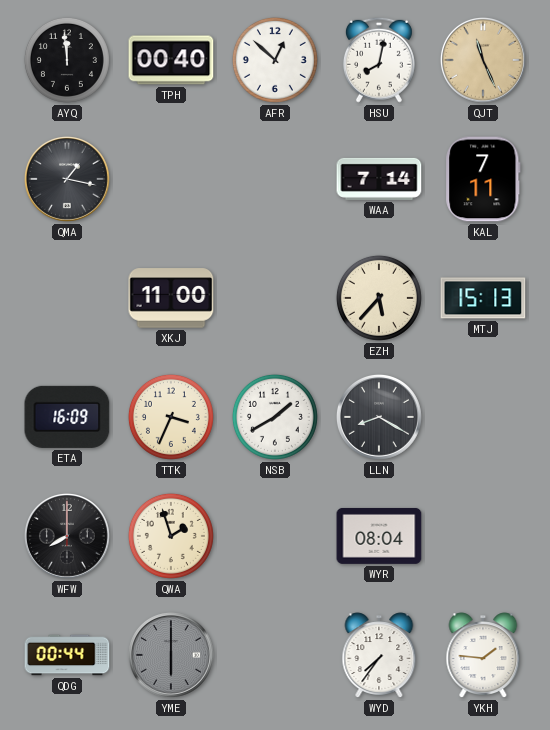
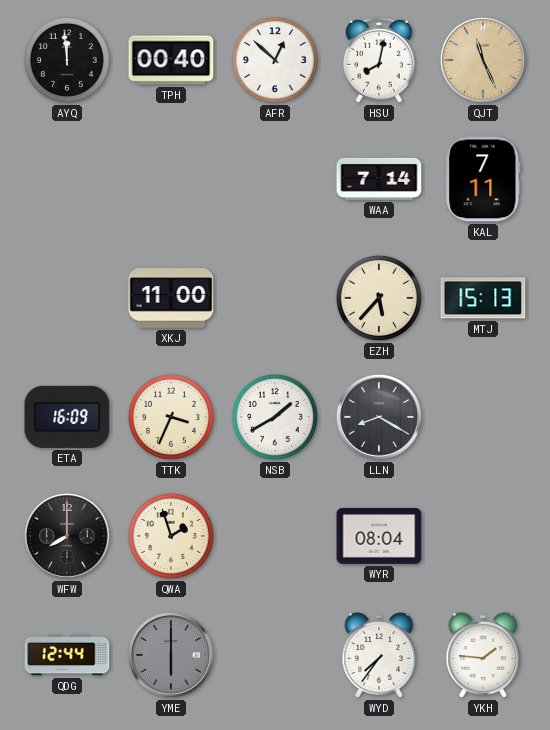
QMA: 1:17 -> none (67, 179)
QDG: 00:44 -> 12:44 (67, 655)
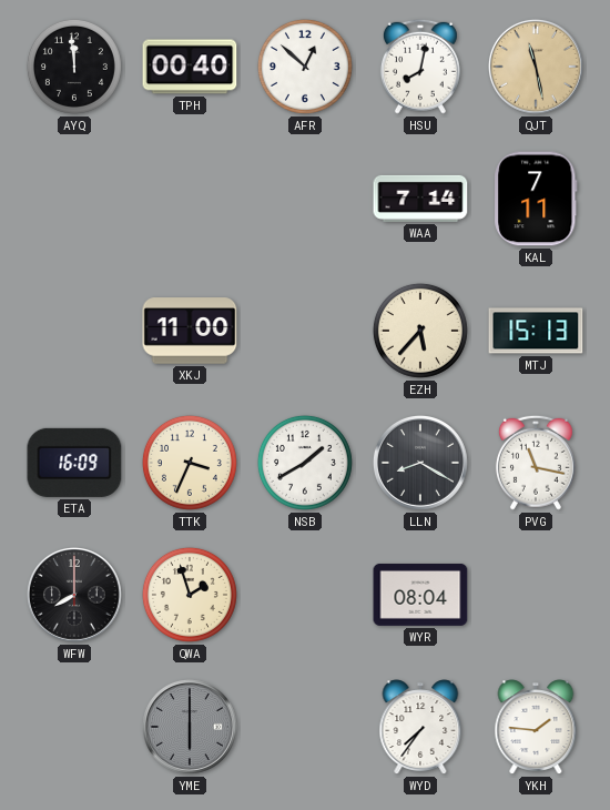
QJT: 11:26 -> 11:28 (536, 67)
PVG: none -> 11:17 (536, 463)
QDG: 12:44 -> none (67, 655)
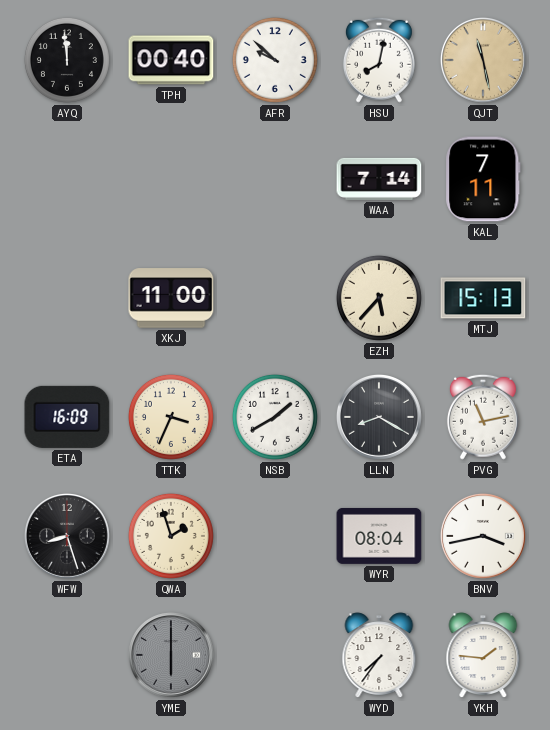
AFR: 12:52 -> 9:52 (275, 60)
PVG: 11:17 -> 11:13 (483, 417)
WFW: 8:00 -> 8:27 (67, 536)
BNV: none -> 3:43 (483, 536)
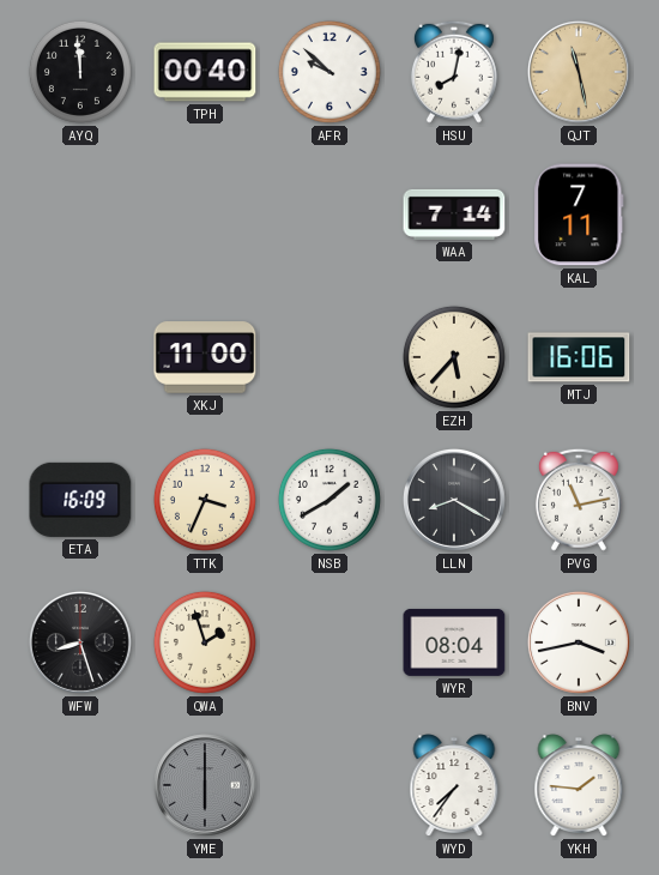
MTJ: 15:13 -> 16:06 (579, 357)
